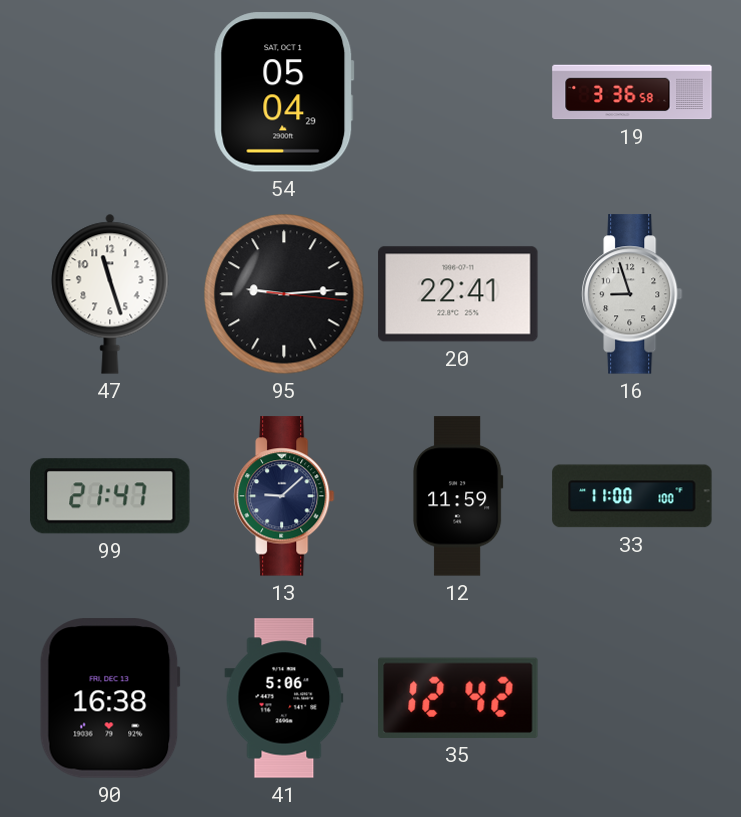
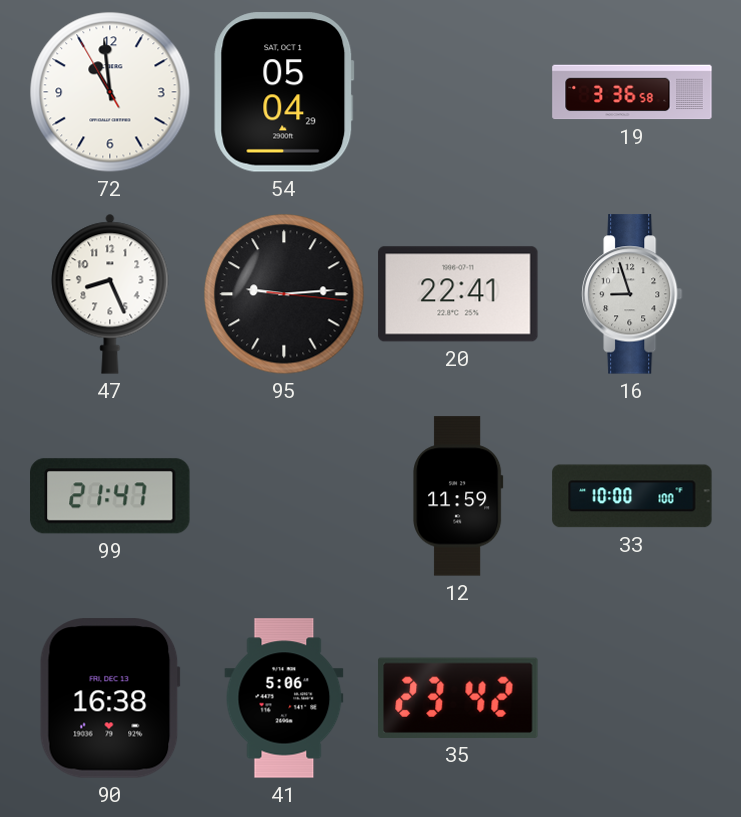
72: none -> 10:58 (110, 92)
47: 11:27 -> 8:26 (110, 294)
13: 9:08 -> none (285, 496)
33: 11:00 -> 10:00 (632, 496)
35: 12:42 -> 23:42 (458, 698)
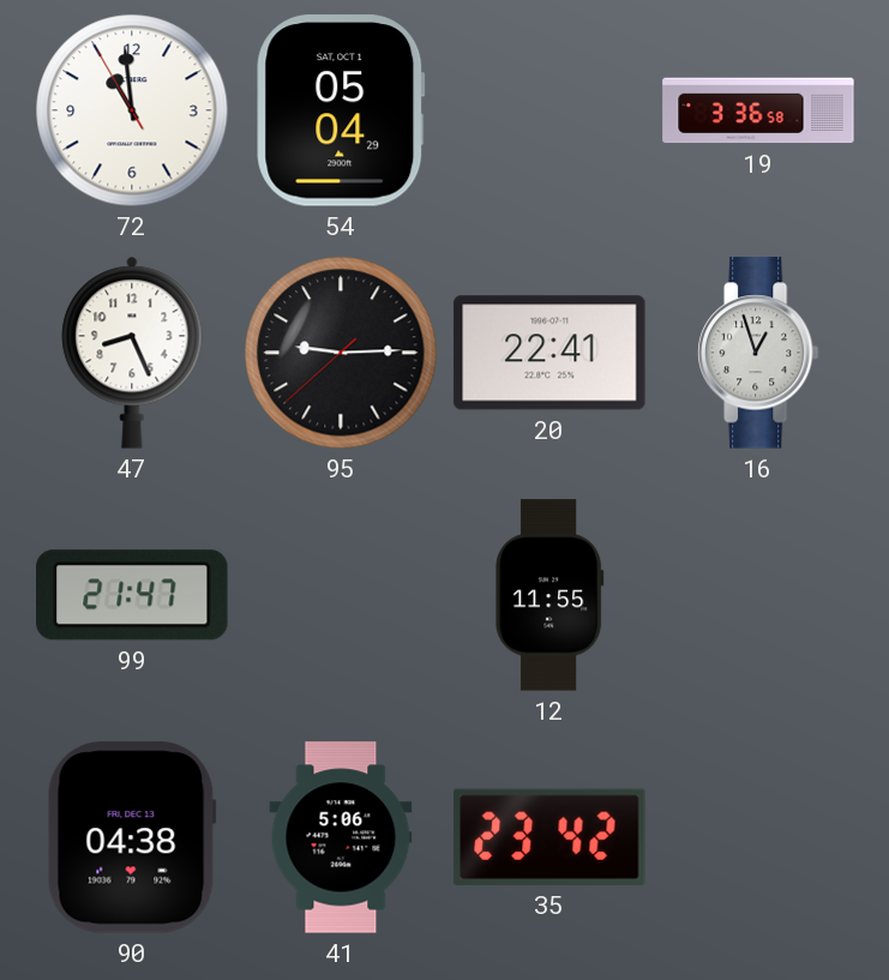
95: 9:14:16 -> 9:14:38 (341, 353)
16: 8:57 -> 12:57 (759, 353)
12: 11:59 -> 11:55 (549, 595)
33: 10:00 -> none (632, 496)
90: 16:38 -> 04:38 (132, 837)
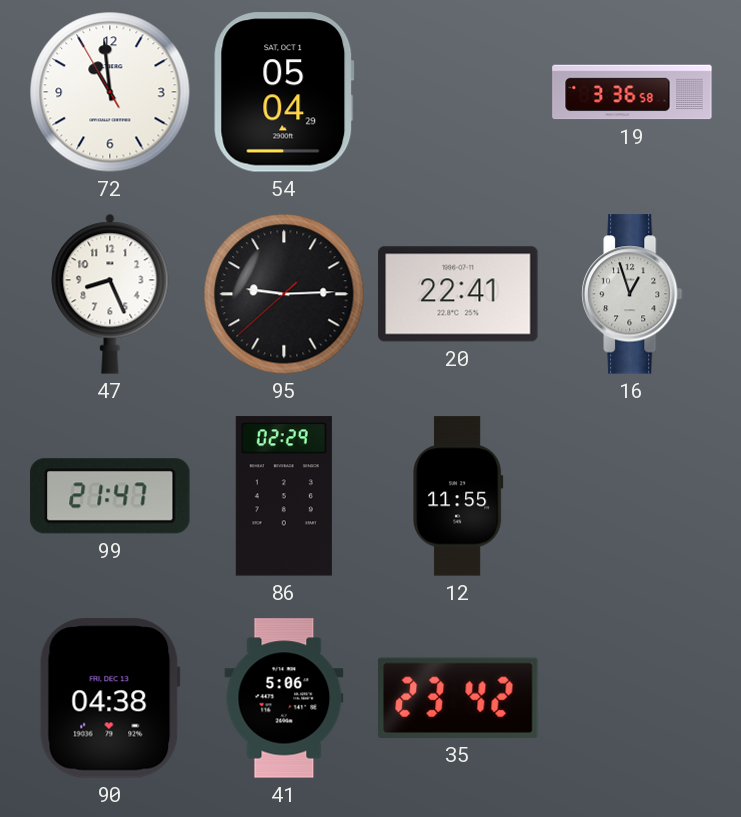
86: none -> 02:29 (284, 496)
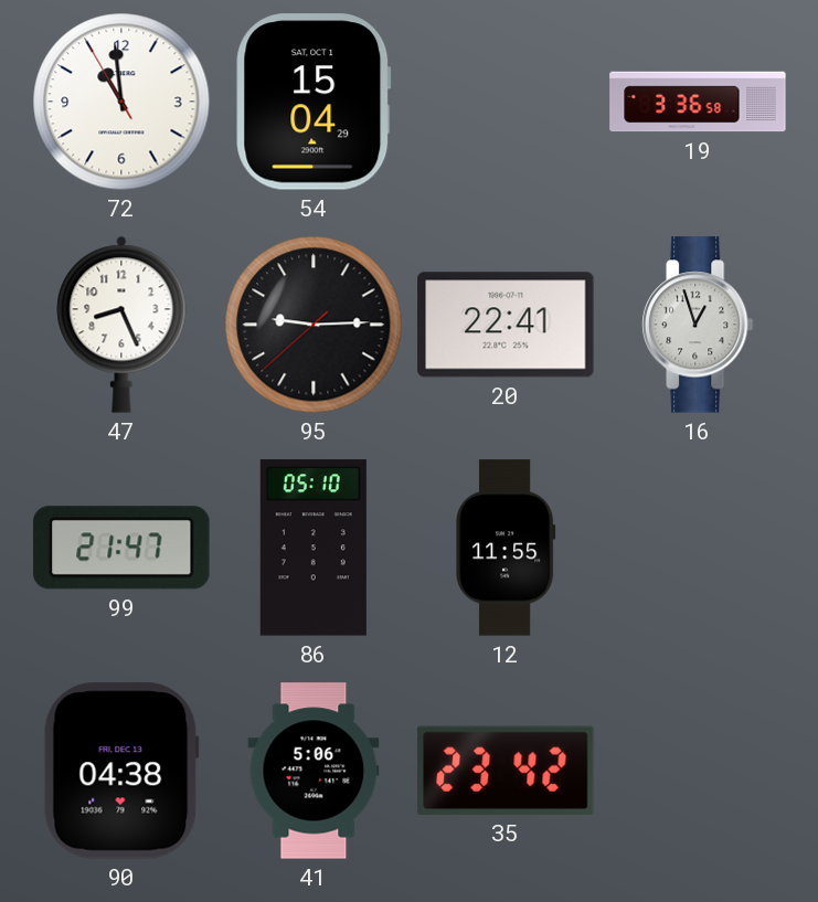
54: 05:04 -> 15:04 (314, 102)
86: 02:29 -> 05:10 (314, 548)
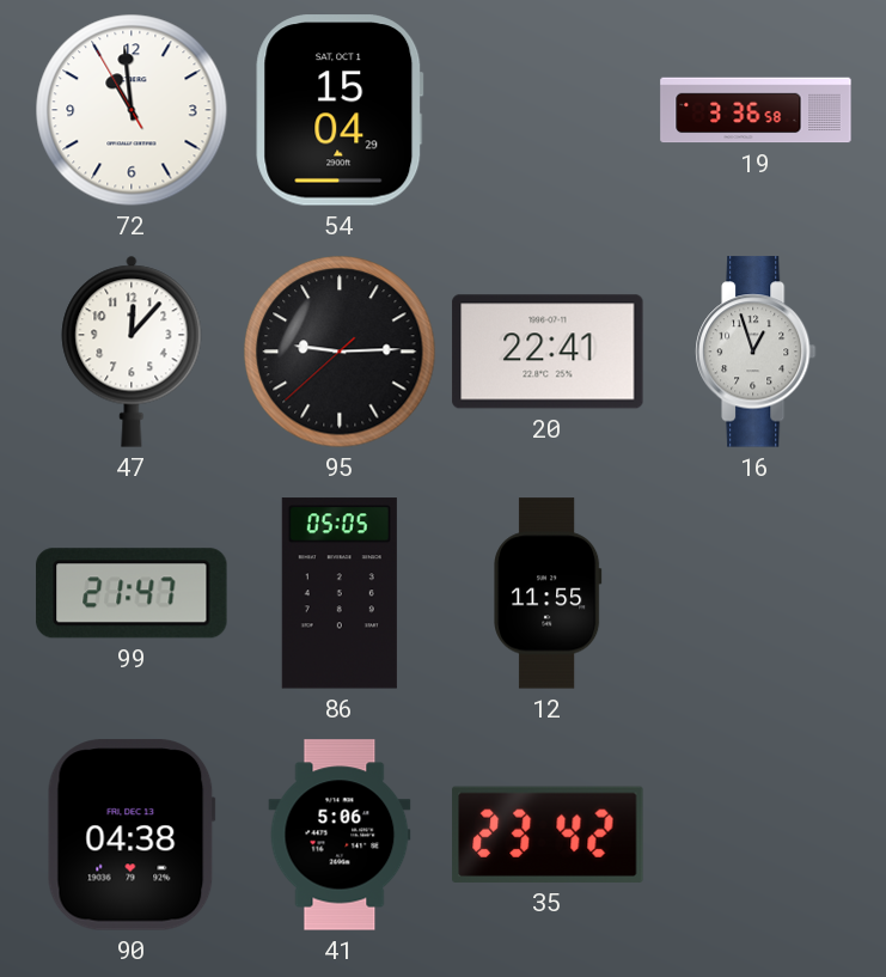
47: 8:26 -> 12:07 (132, 352)
86: 05:10 -> 05:05 (340, 593)
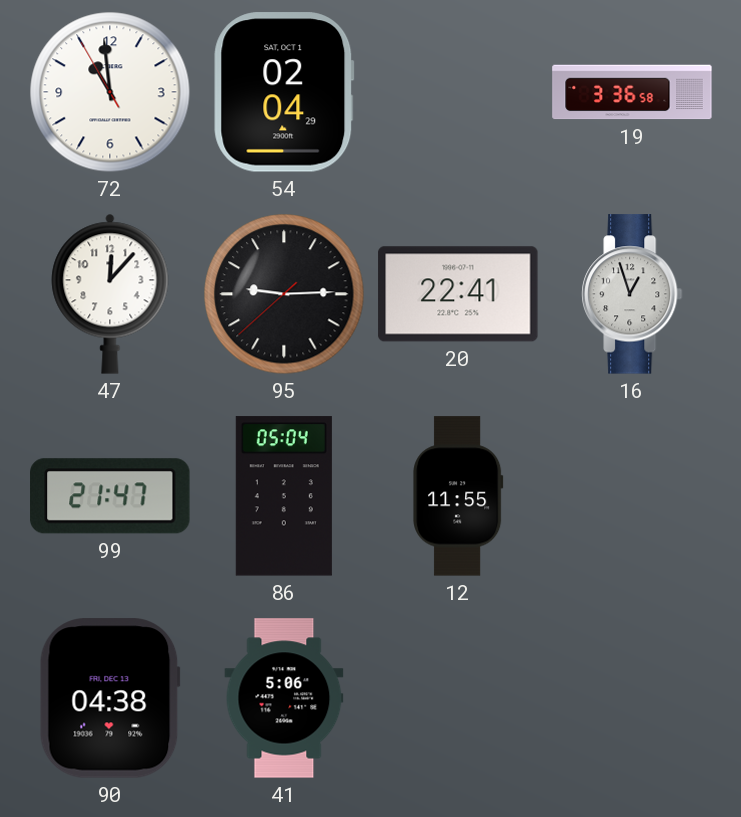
54: 15:04 -> 02:04 (284, 92)
86: 05:05 -> 05:04 (284, 496)
35: 23:42 -> none (548, 835)
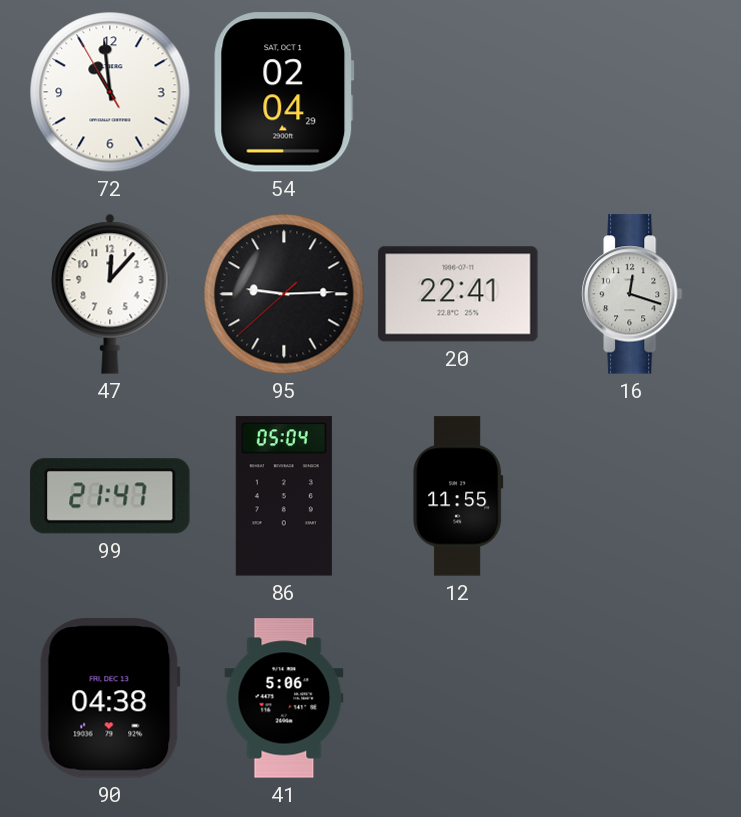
19: 3:36 -> none (632, 92)
16: 12:57 -> 12:18 (633, 294)
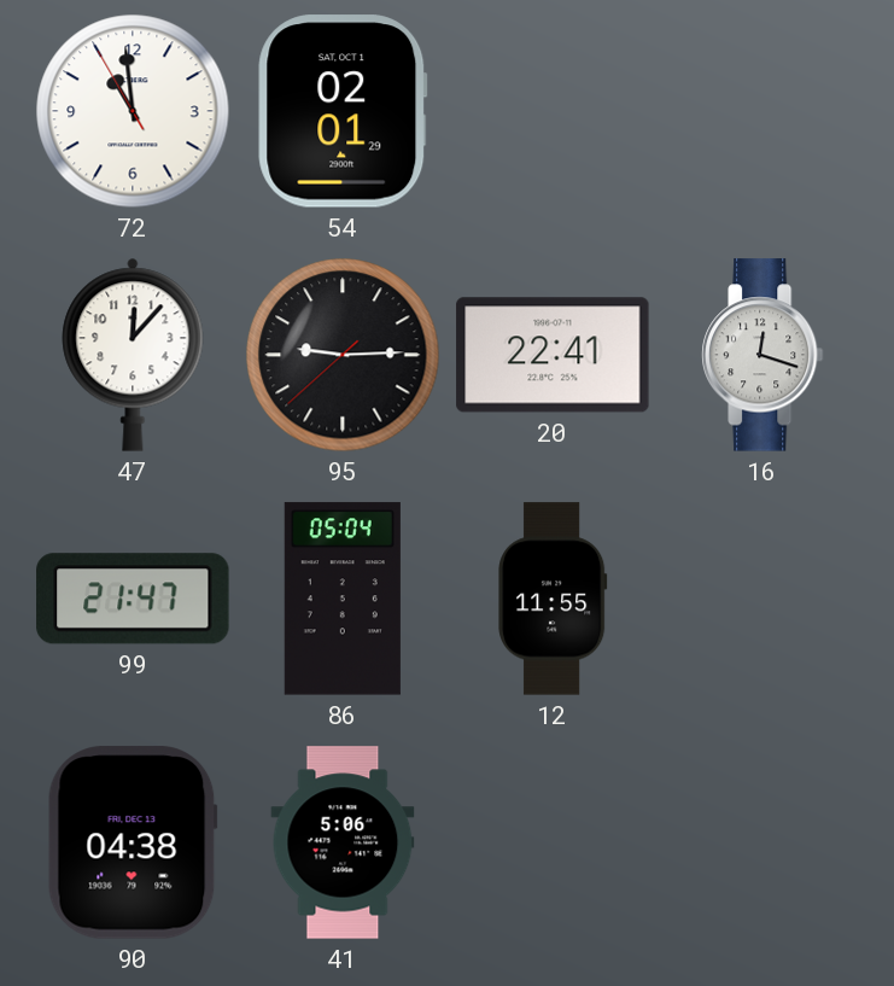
54: 02:04 -> 02:01 (343, 111)
